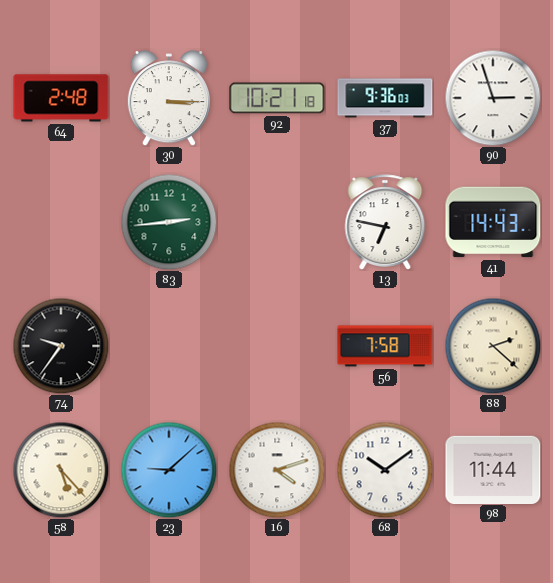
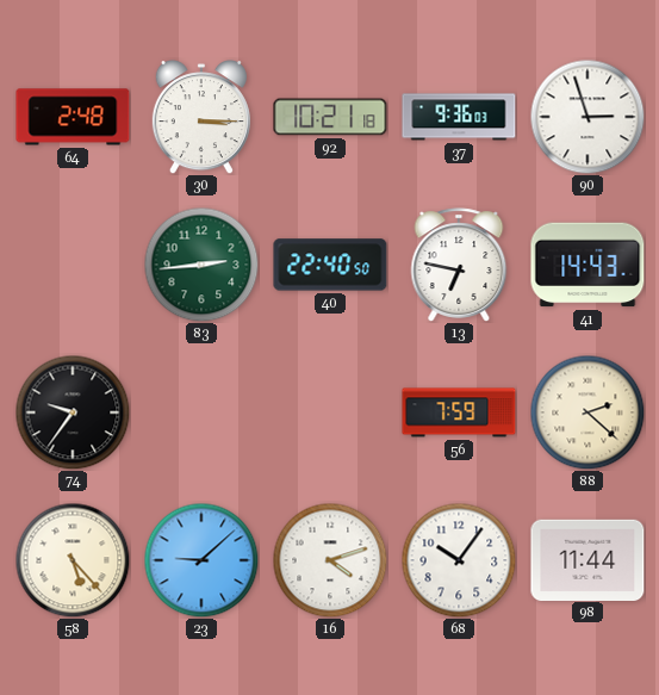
40: none -> 22:40 (330, 265)
56: 7:58 -> 7:59 (459, 412)
68: 10:09 -> 10:06 (459, 560)
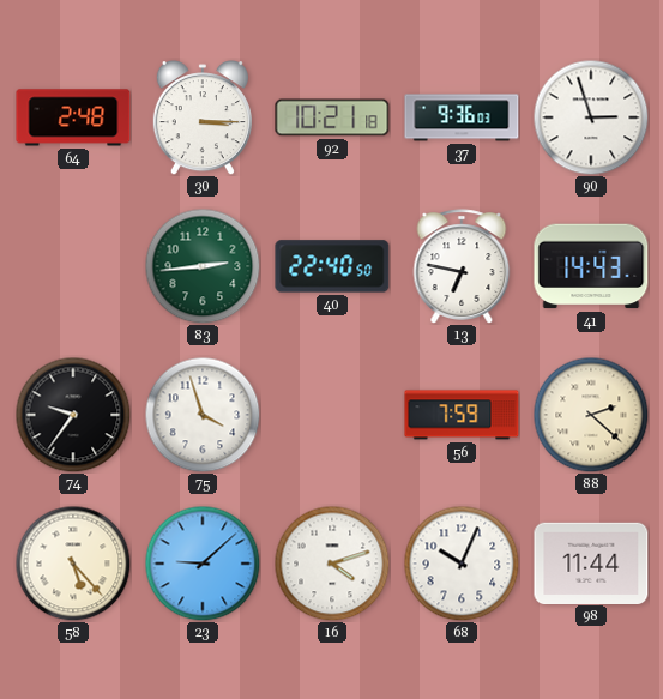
75: none -> 3:57 (203, 415)
68: 10:06 -> 10:04 (462, 564)
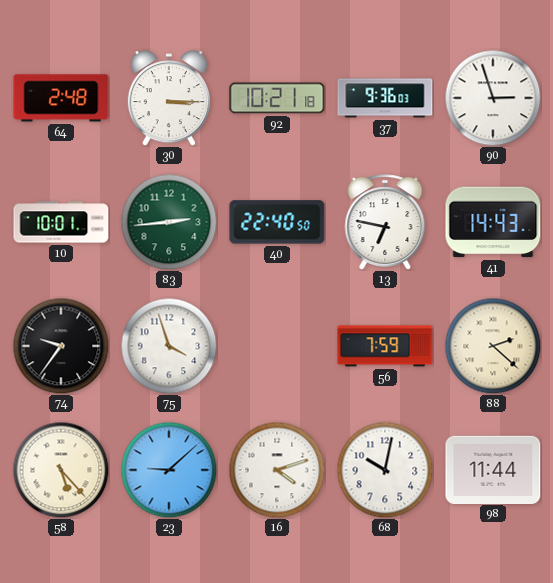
10: none -> 10:01 (61, 222)
68: 10:04 -> 10:02 (385, 470)
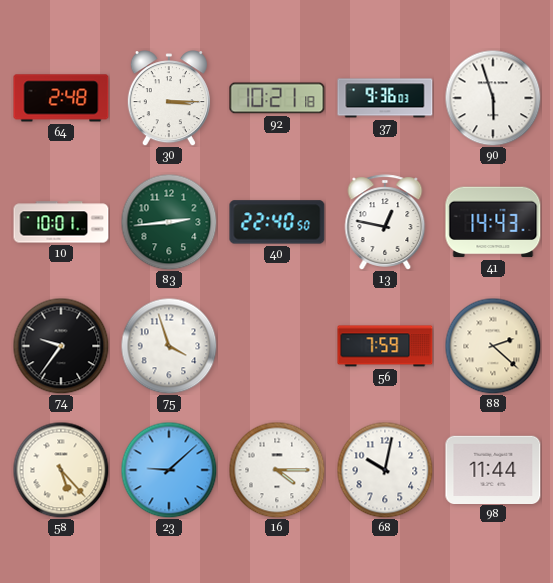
90: 2:57 -> 5:57 (493, 98)
13: 6:47 -> 12:47 (385, 222)
16: 4:12 -> 4:15 (277, 470)
